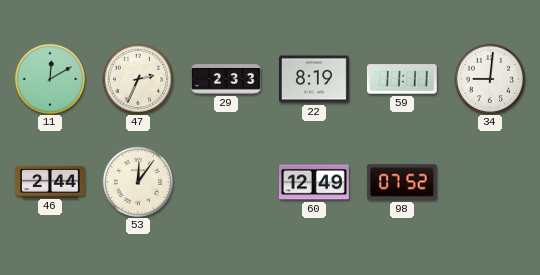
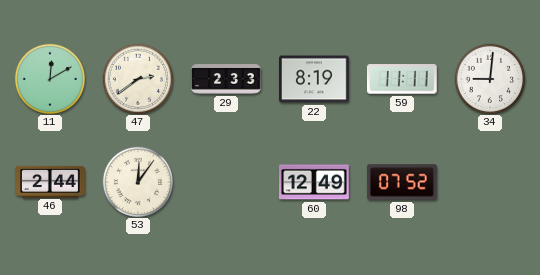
47: 2:34 -> 2:39 (137, 78)
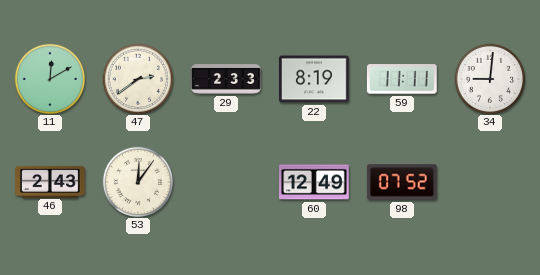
46: 2:44 -> 2:43 (50, 181)
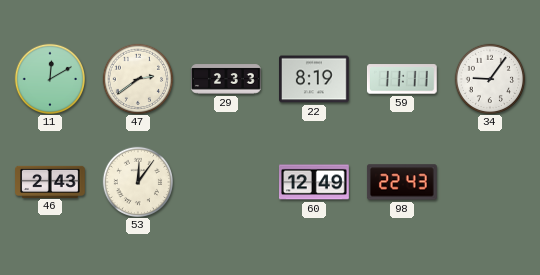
34: 9:01 -> 9:06 (489, 78)
98: 07:52 -> 22:43 (402, 182)
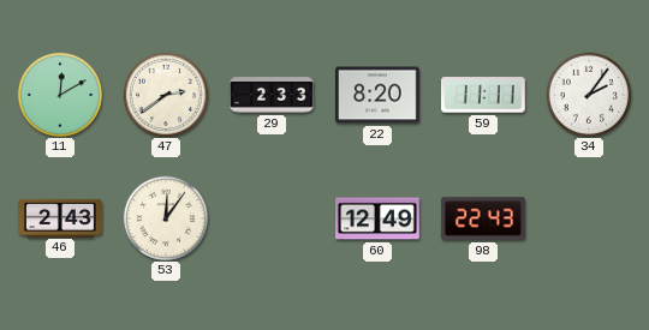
22: 8:19 -> 8:20 (379, 95)
34: 9:06 -> 2:06 (588, 94)
